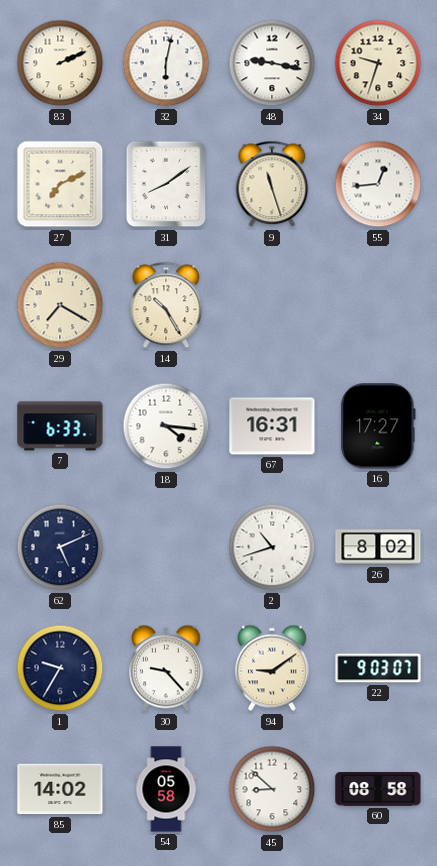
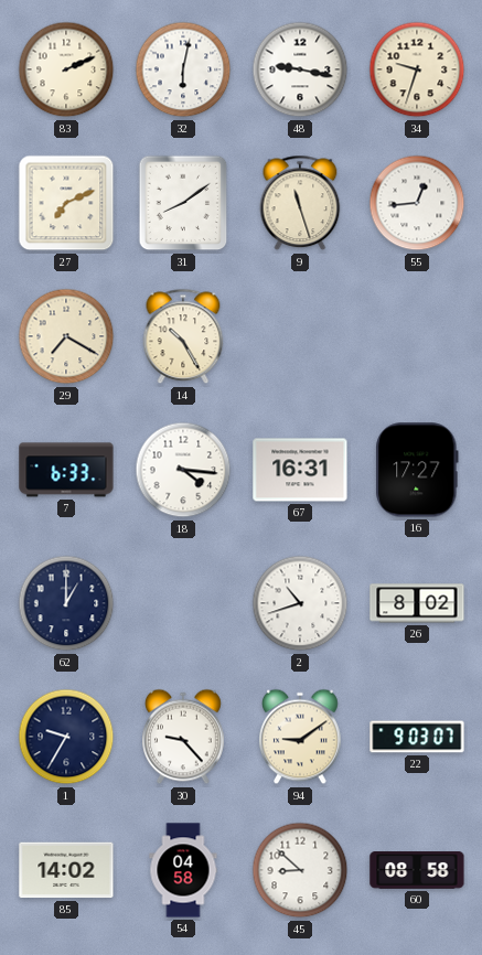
62: 5:11 -> 1:00 (66, 603)
54: 05:58 -> 04:58 (183, 870)
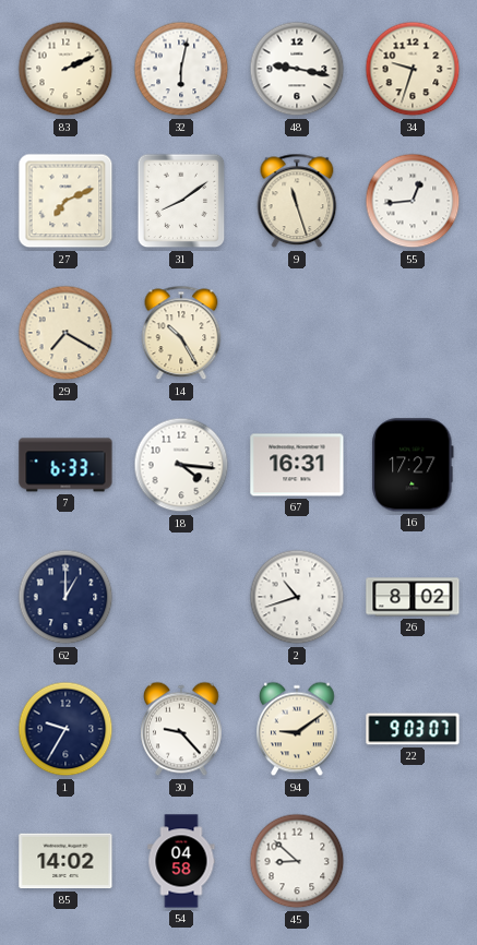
60: 08:58 -> none (417, 871)
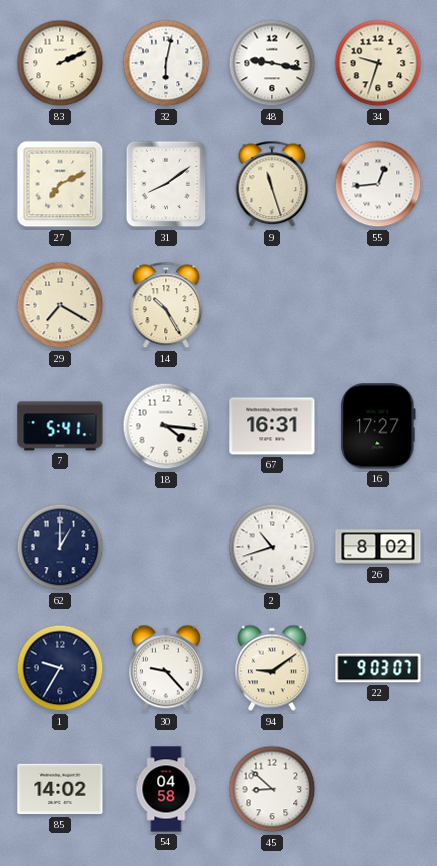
7: 6:33 -> 5:41 (60, 426)
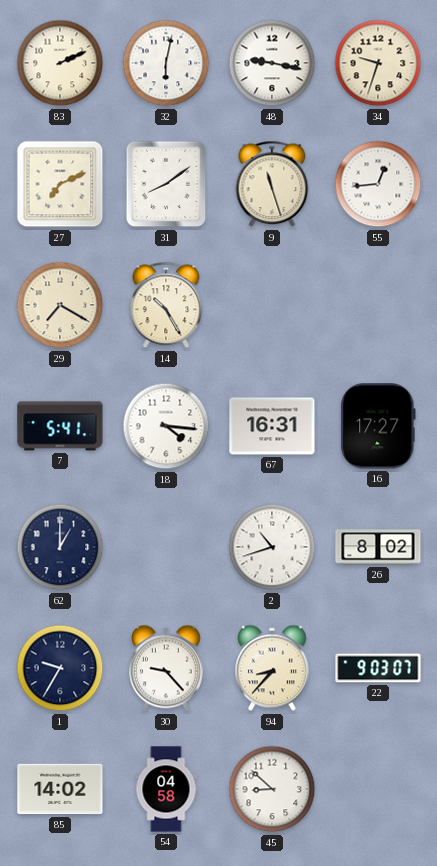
94: 9:09 -> 8:37 (273, 668)
